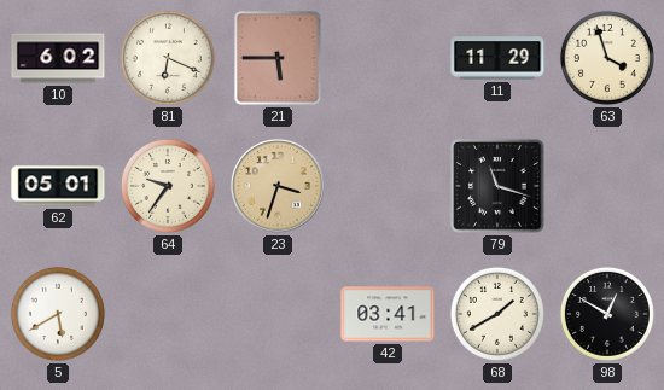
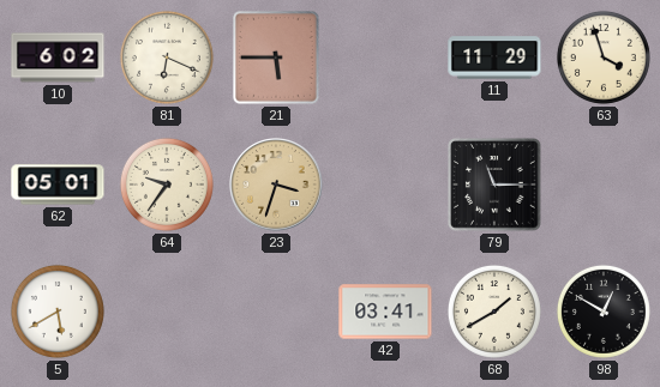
79: 11:18 -> 11:15 (494, 185)
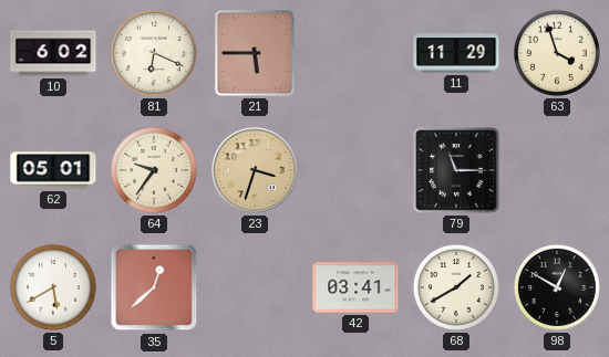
35: none -> 12:38 (154, 287)
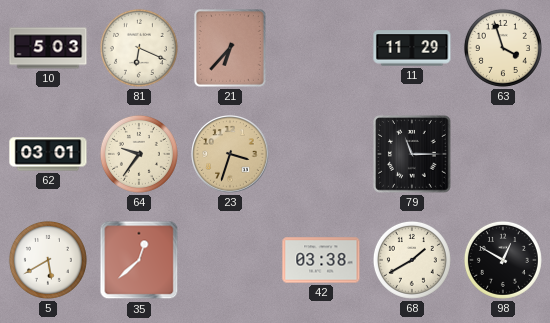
10: 6:02 -> 5:03 (48, 48)
21: 5:45 -> 6:37 (230, 48)
62: 05:01 -> 03:01 (48, 154)
42: 03:41 -> 03:38 (321, 260)
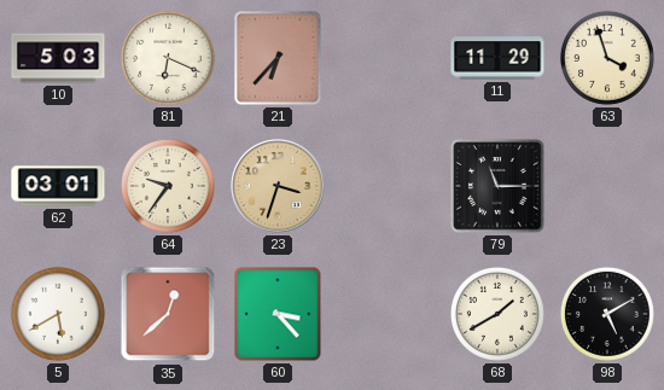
60: none -> 3:23 (278, 314)
42: 03:38 -> none (321, 260)
98: 12:50 -> 5:10 (607, 314)
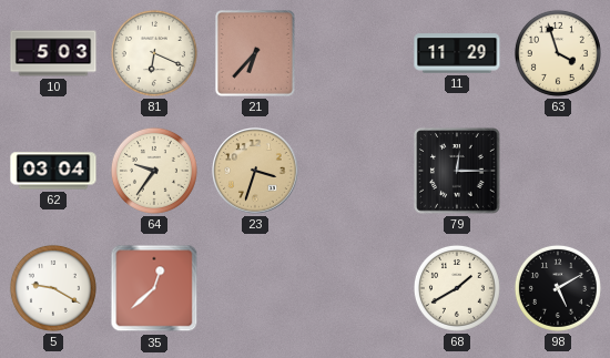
62: 03:01 -> 03:04 (53, 171)
79: 11:15 -> 12:15 (457, 171)
5: 5:40 -> 9:20 (53, 288)
60: 3:23 -> none (278, 314)
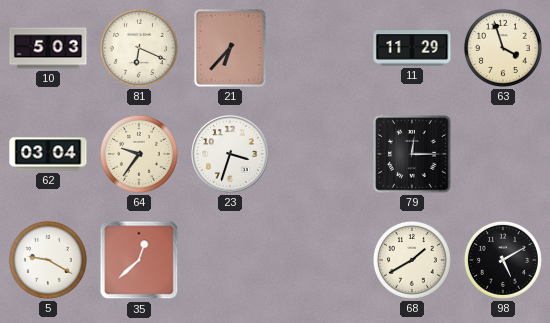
23 dial: champagne -> white (230, 154)
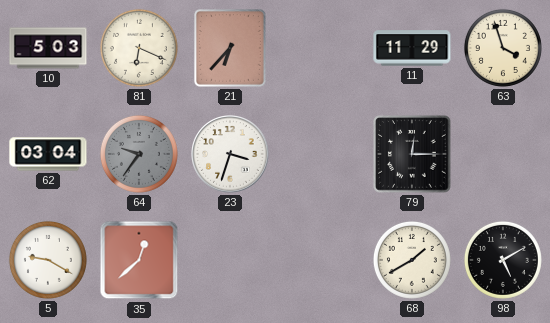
64 dial: cream -> grey (139, 154)
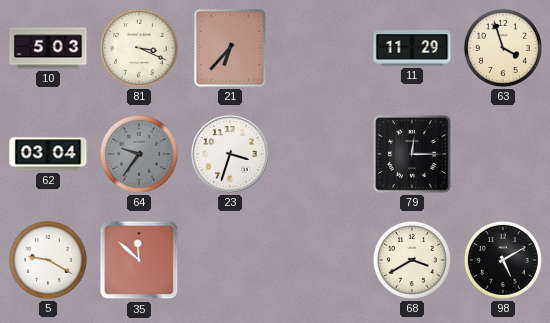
81: 6:19 -> 3:19 (139, 48)
35: 12:38 -> 11:52 (139, 260)
68: 1:40 -> 3:40 (412, 260)
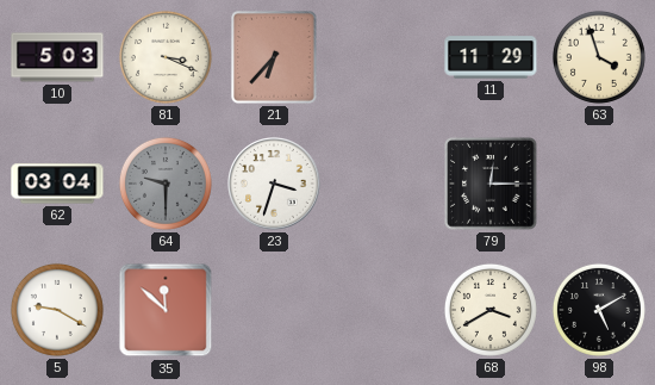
64: 9:36 -> 9:30 (166, 184)
